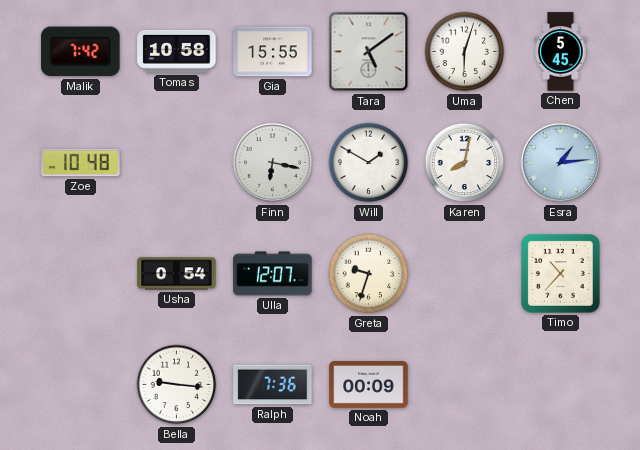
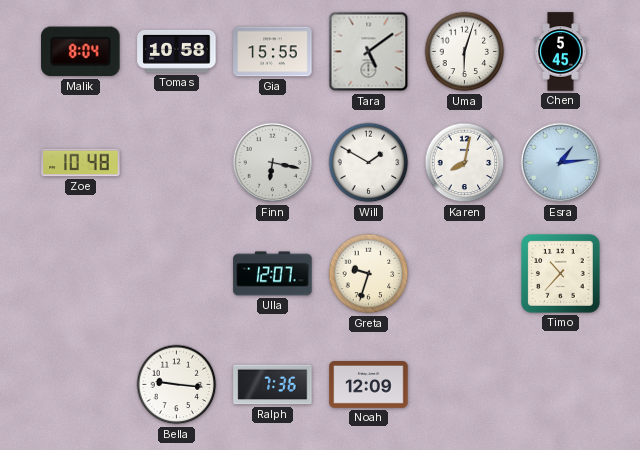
Malik: 7:42 -> 8:04 (81, 52)
Usha: 0:54 -> none (177, 274)
Noah: 00:09 -> 12:09 (369, 385)
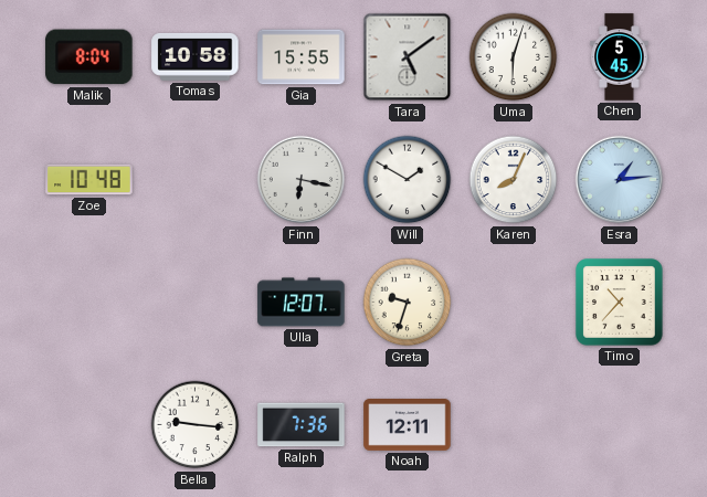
Karen: 8:02 -> 8:04 (514, 180)
Noah: 12:09 -> 12:11 (408, 425)
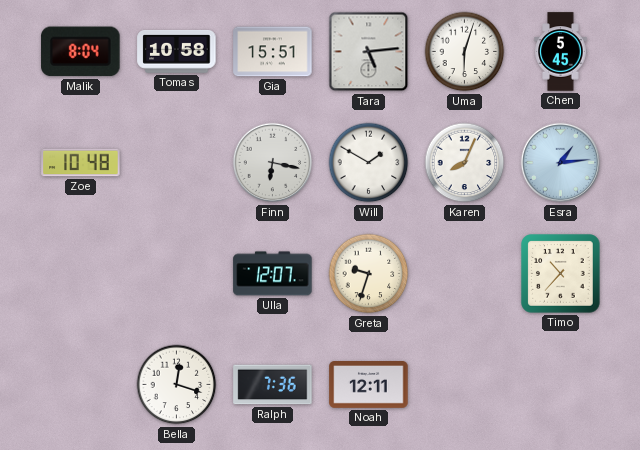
Gia: 15:55 -> 15:51 (273, 52)
Tara: 5:09 -> 5:14 (369, 52)
Bella: 9:16 -> 12:18 (177, 385)
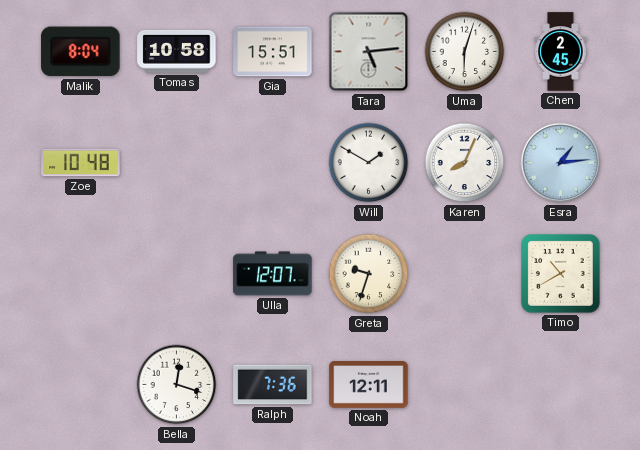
Chen: 5:45 -> 2:45 (561, 52)
Finn: 6:17 -> none (273, 163)
Timo: 10:37 -> 10:40 (561, 274)
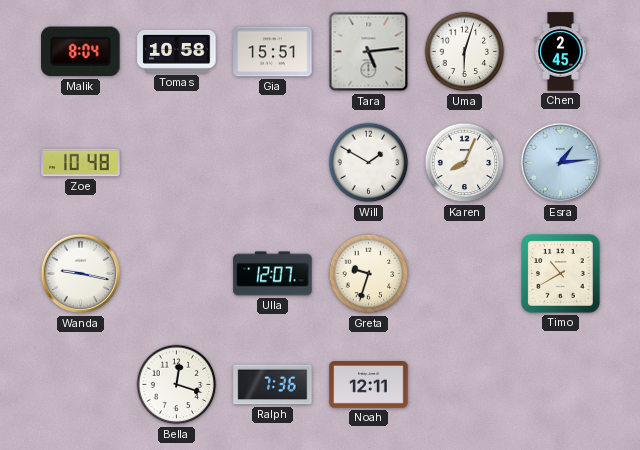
Wanda: none -> 9:17 (81, 274)
